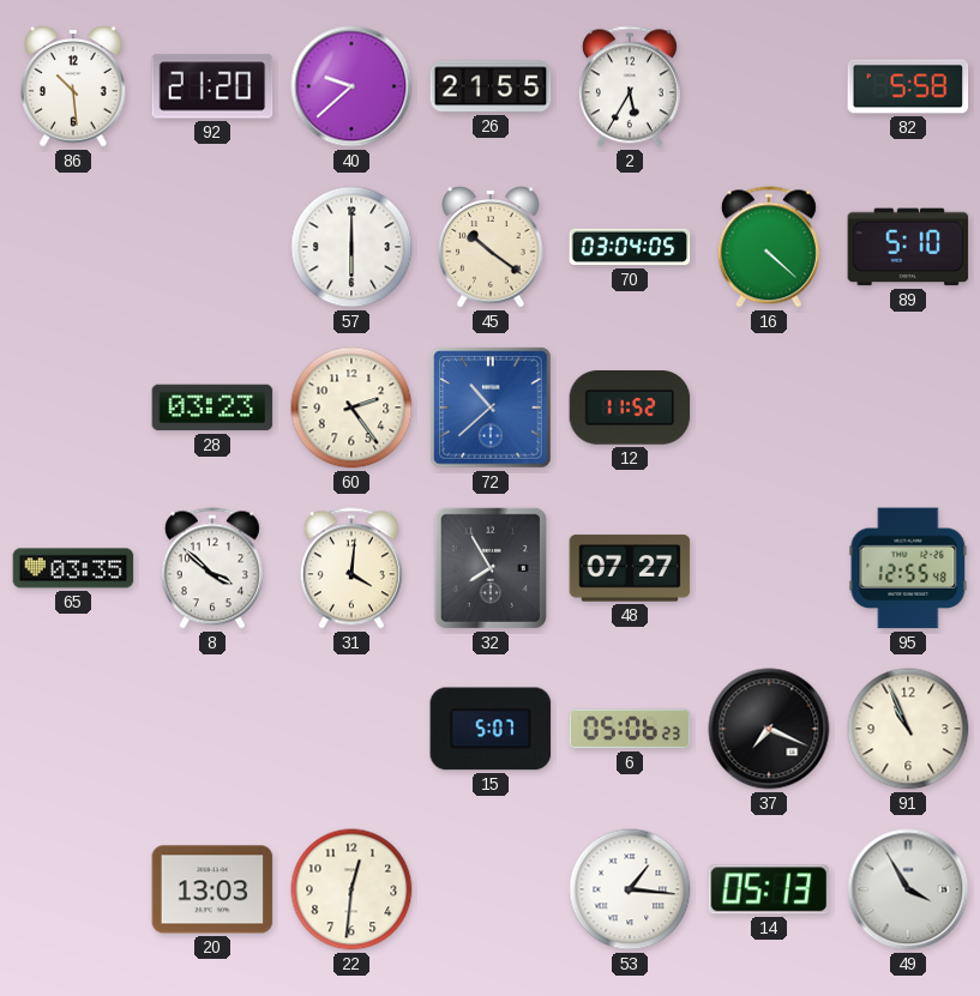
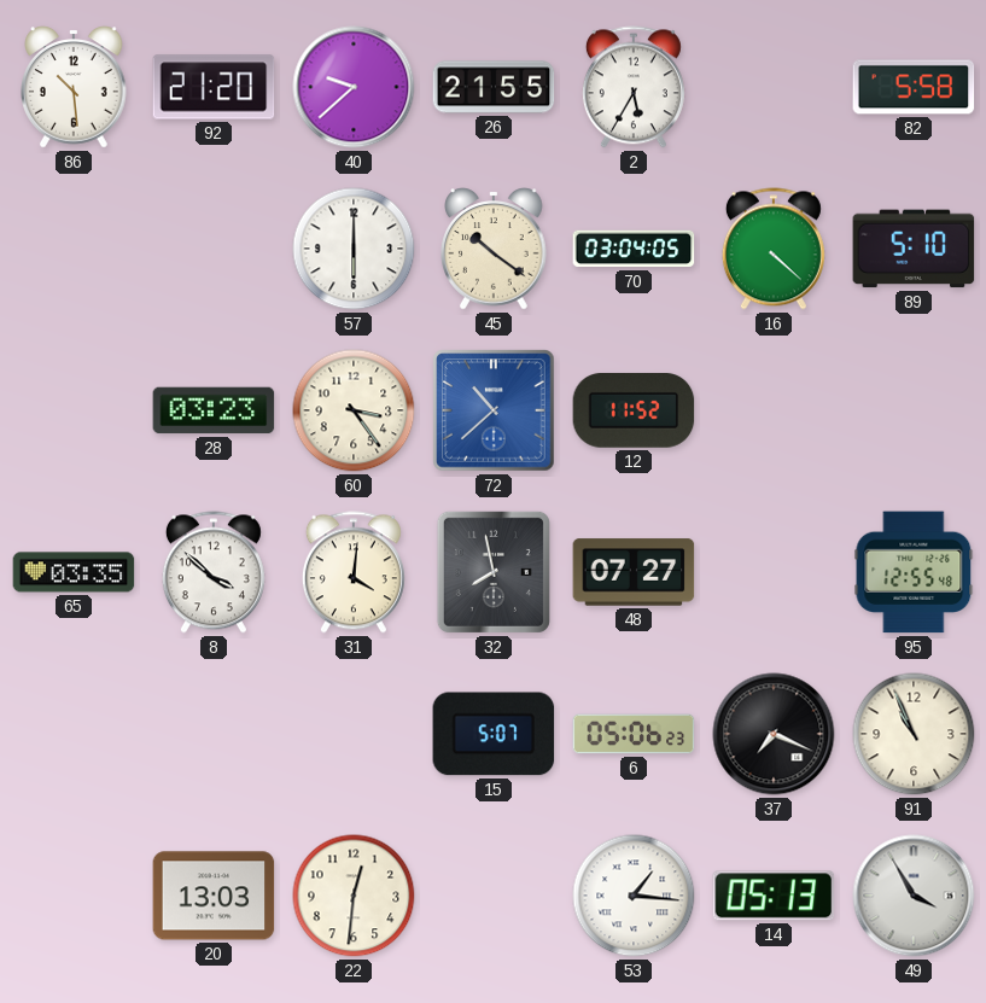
60: 2:24 -> 3:24 (354, 410)
32: 7:55 -> 7:58 (494, 572)
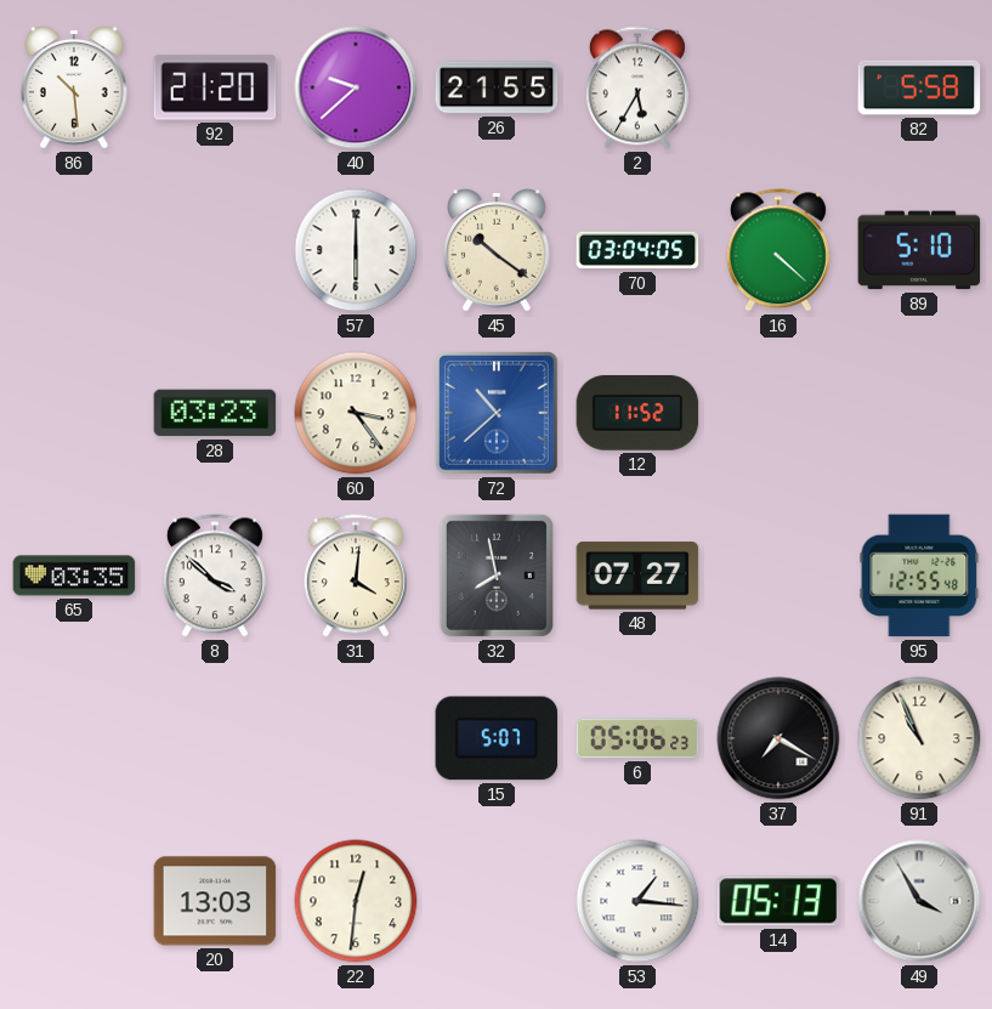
37: 7:19 -> 7:20 (778, 738)
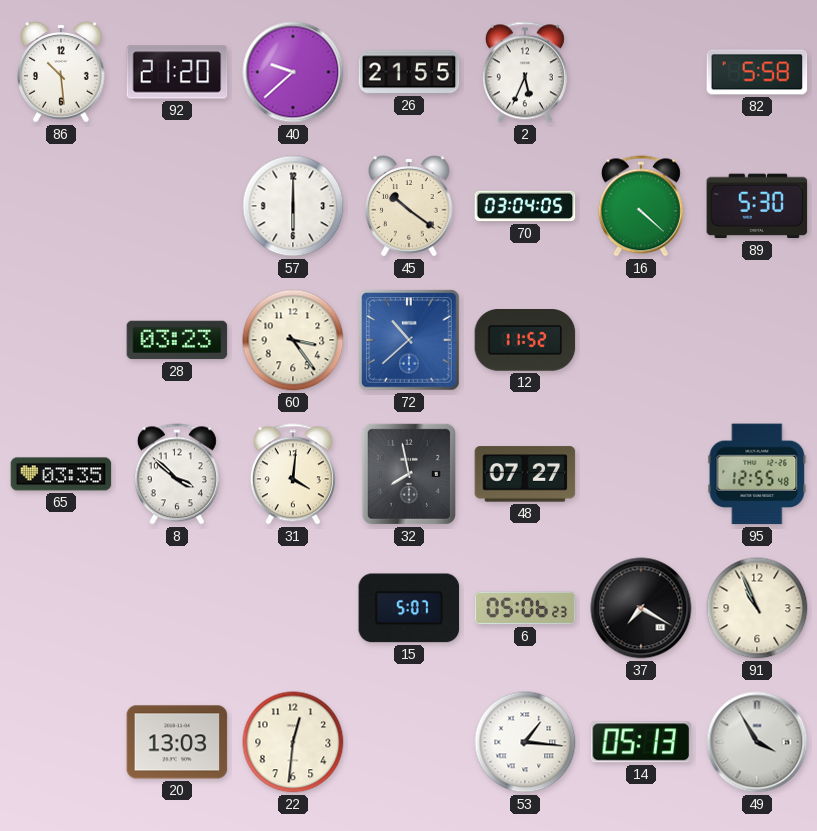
2: 5:35 -> 5:34 (525, 72)
89: 5:10 -> 5:30 (757, 206)
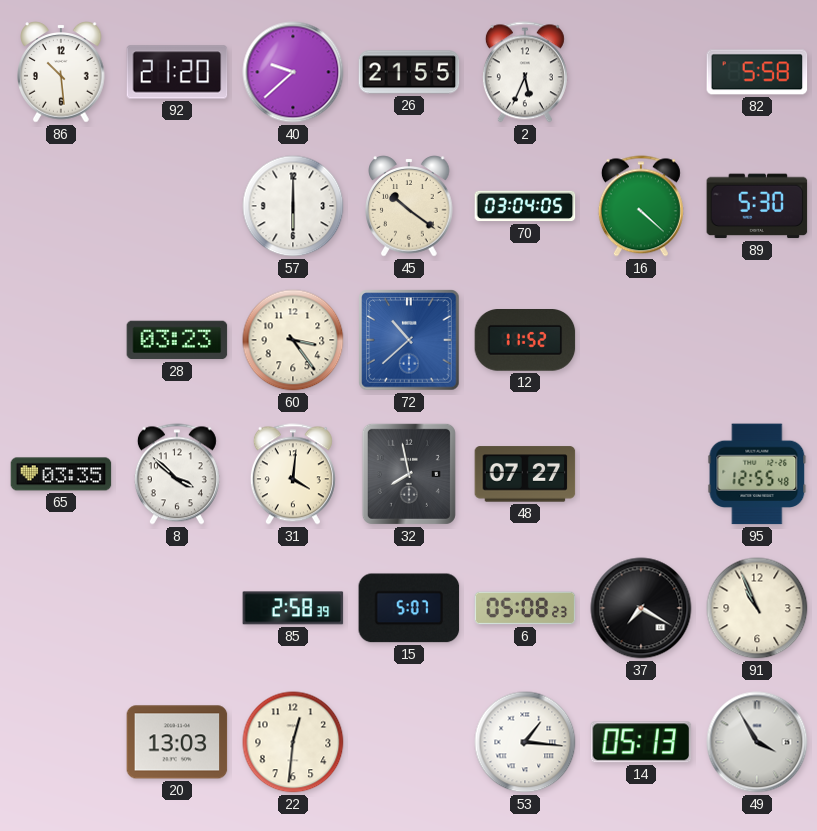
85: none -> 2:58 (293, 608)
6: 05:06 -> 05:08 (525, 608)
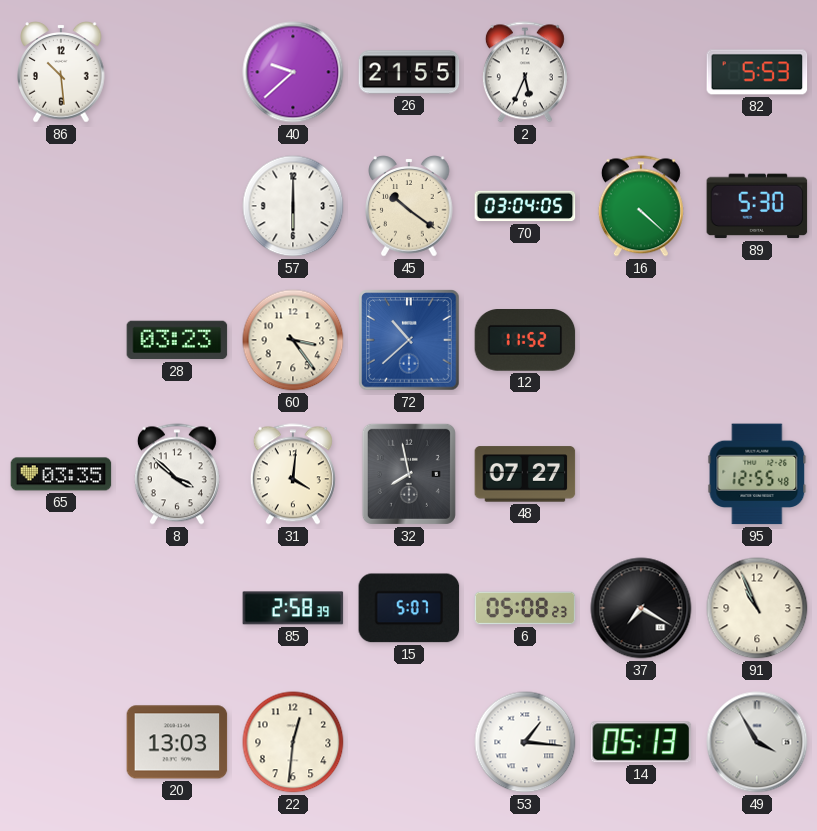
92: 21:20 -> none (177, 72)
82: 5:58 -> 5:53 (757, 72)
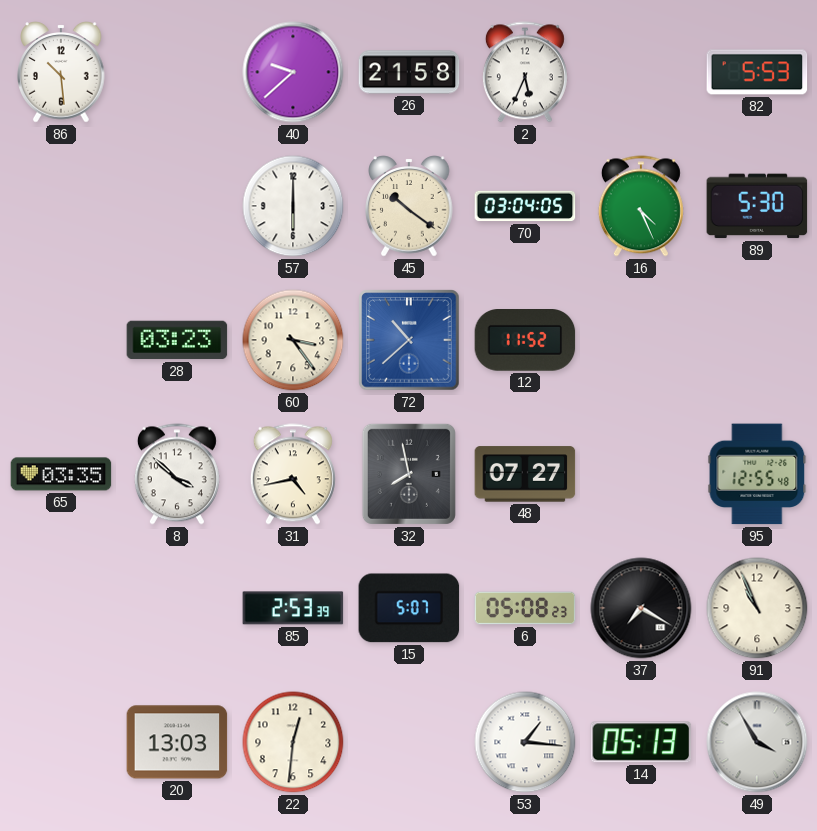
26: 21:55 -> 21:58 (409, 72)
16: 4:22 -> 4:26 (641, 206)
31: 4:01 -> 4:43 (293, 474)
85: 2:58 -> 2:53 (293, 608)
